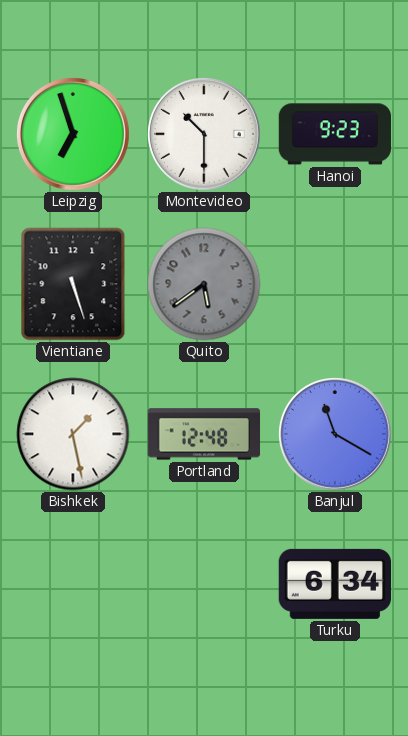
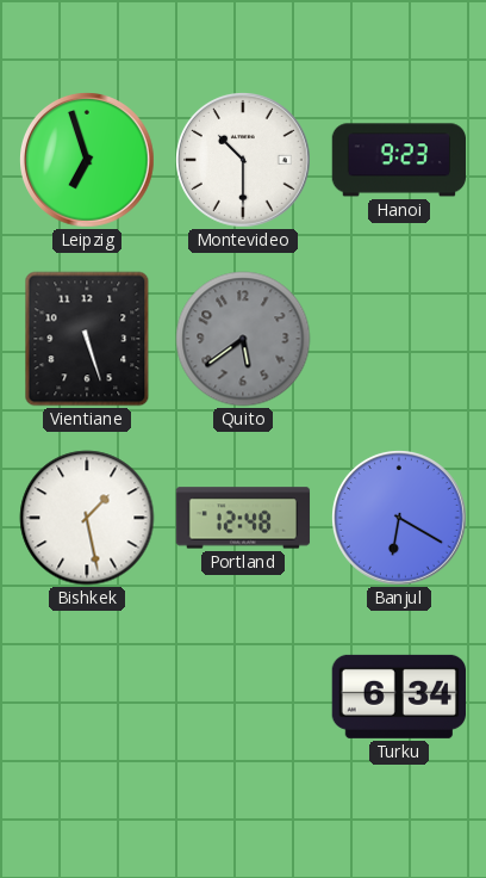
Banjul: 11:20 -> 6:20 (400, 519)
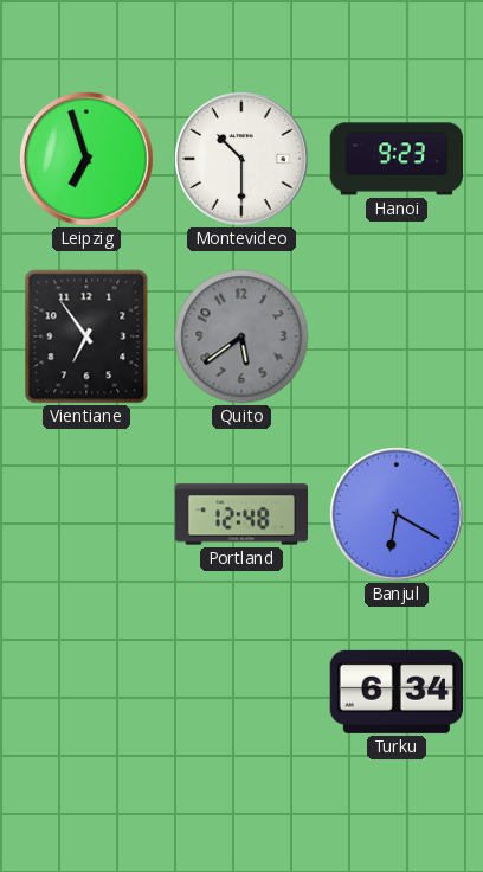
Vientiane: 5:27 -> 6:54 (86, 336)
Bishkek: 1:28 -> none (87, 518)
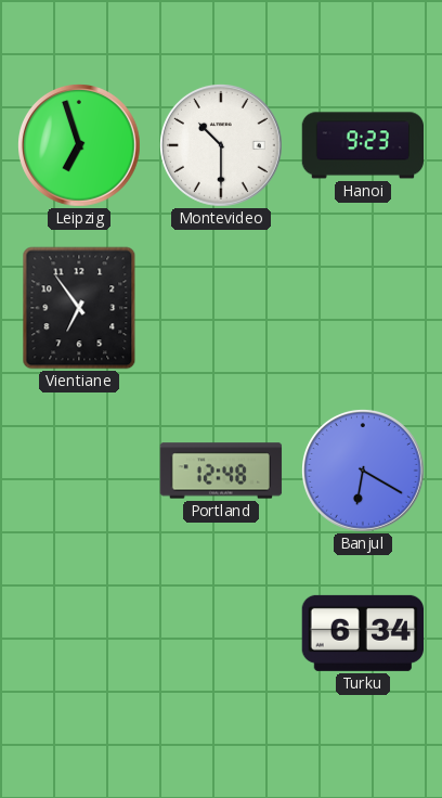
Quito: 5:39 -> none (241, 336)
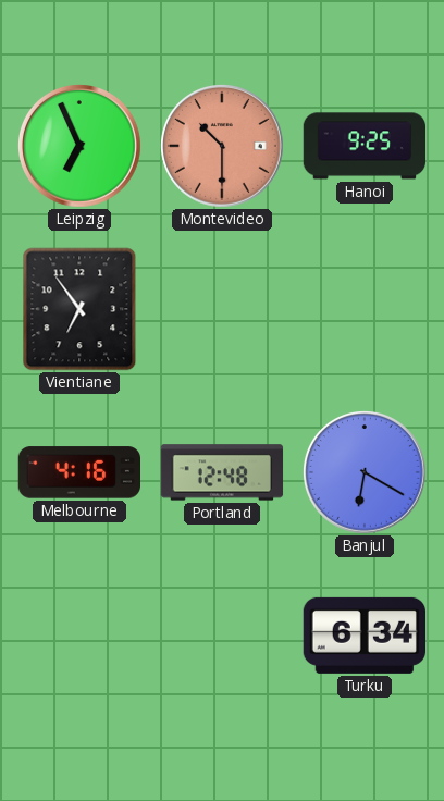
Leipzig: 6:57 -> 6:56 (81, 147)
Montevideo dial: white -> salmon (223, 147)
Hanoi: 9:23 -> 9:25 (363, 146)
Melbourne: none -> 4:16 (78, 472)
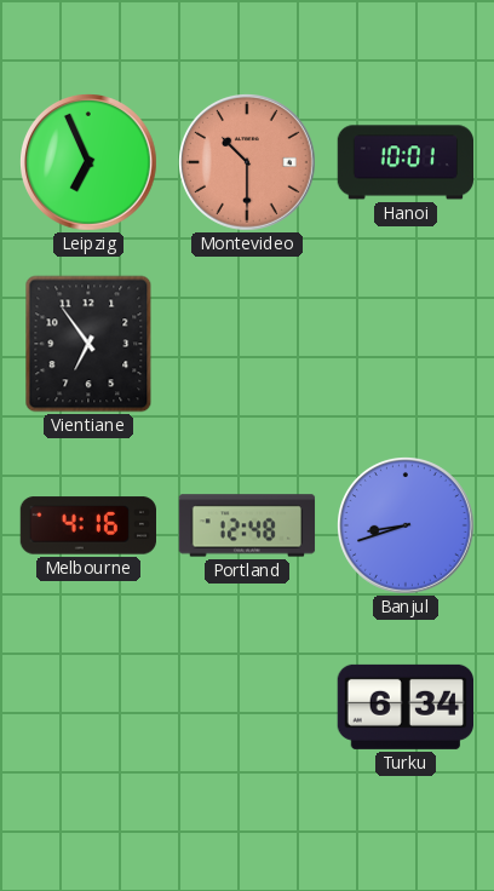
Hanoi: 9:25 -> 10:01 (404, 162)
Banjul: 6:20 -> 8:42 (407, 527)
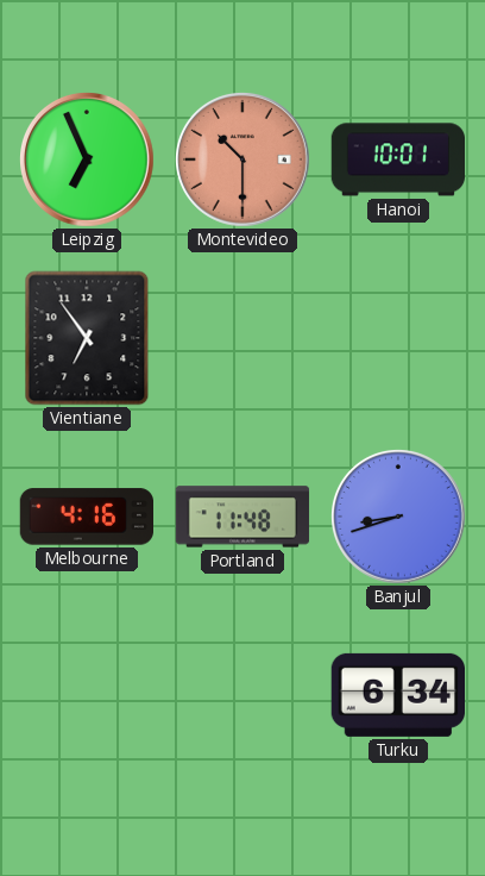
Portland: 12:48 -> 11:48 (242, 517)
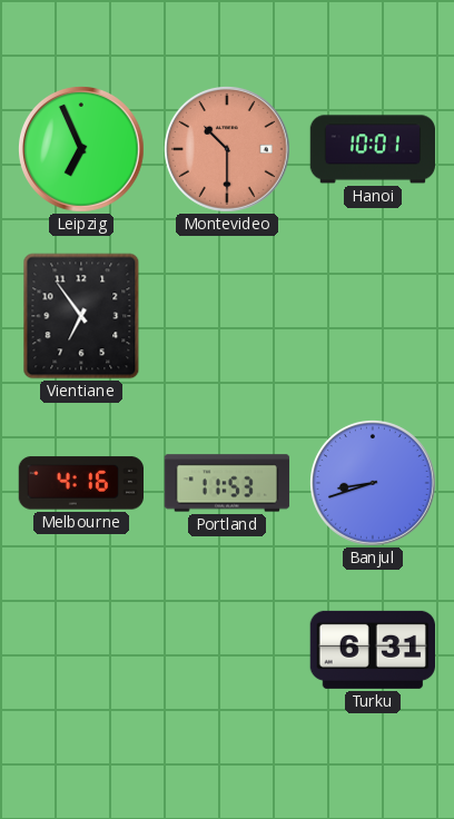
Portland: 11:48 -> 11:53 (227, 483)
Turku: 6:34 -> 6:31 (372, 650)
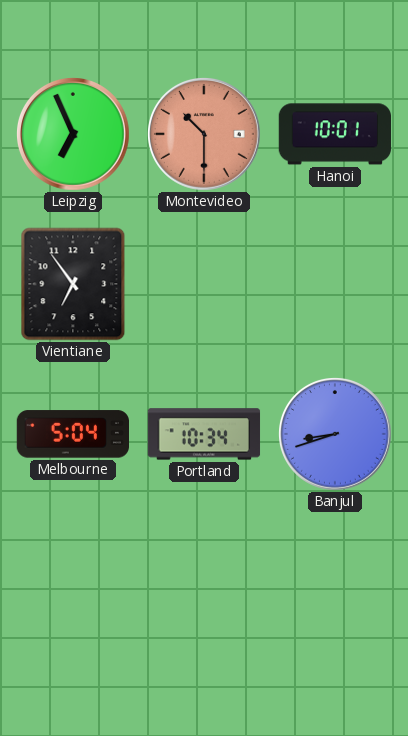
Melbourne: 4:16 -> 5:04 (72, 434)
Portland: 11:53 -> 10:34 (204, 434)
Turku: 6:31 -> none (372, 650)
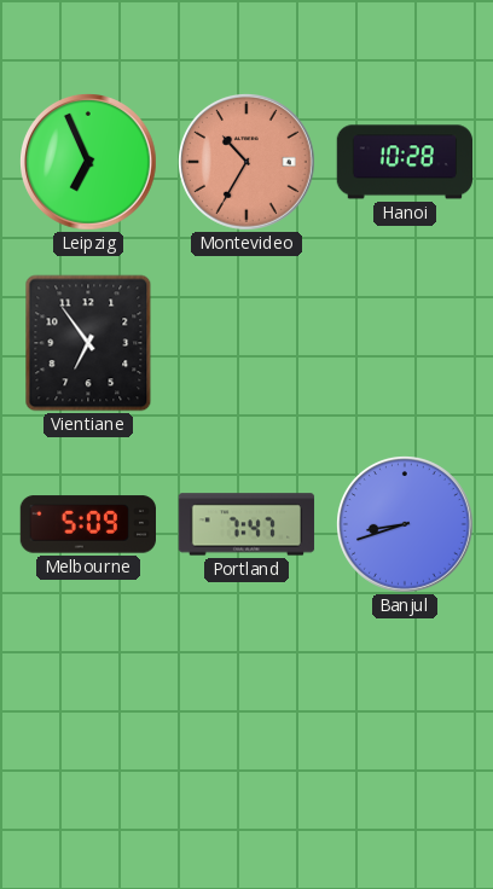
Montevideo: 10:30 -> 10:35 (248, 163)
Hanoi: 10:01 -> 10:28 (404, 162)
Melbourne: 5:04 -> 5:09 (87, 524)
Portland: 10:34 -> 7:47 (246, 524)
